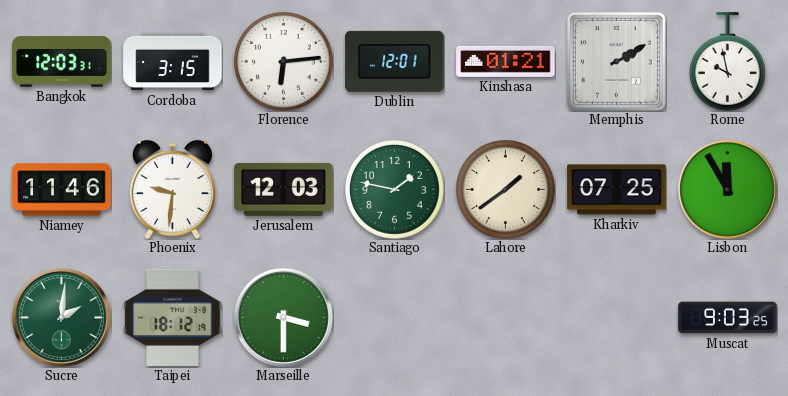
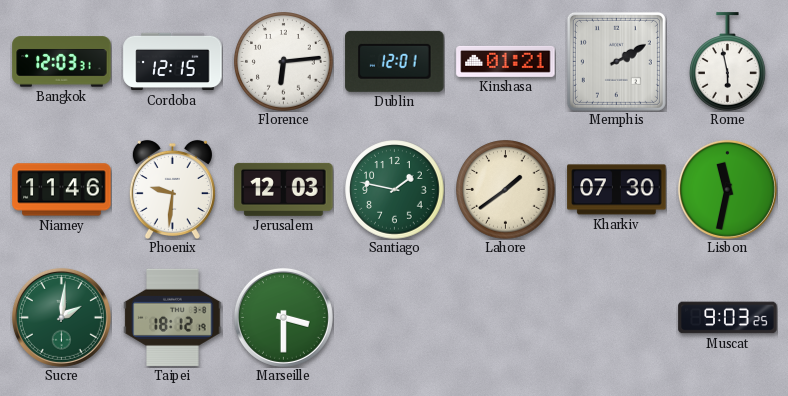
Cordoba: 3:15 -> 12:15 (173, 62)
Rome: 9:58 -> 5:58 (728, 62)
Kharkiv: 07:25 -> 07:30 (617, 190)
Lisbon: 11:55 -> 11:32 (727, 189)
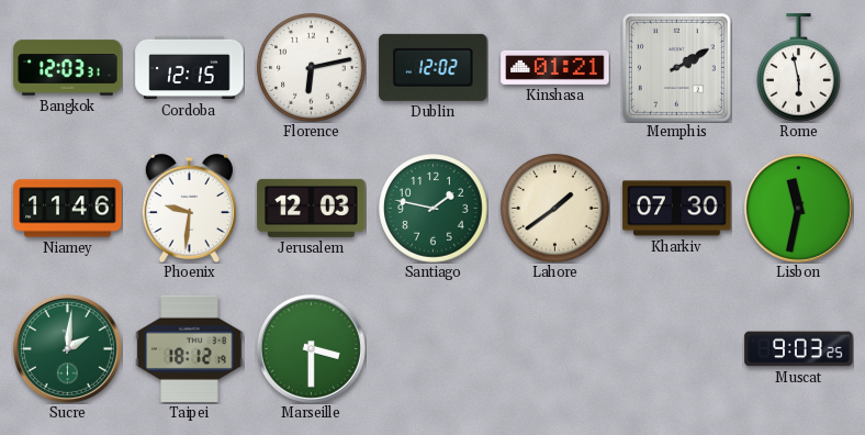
Florence: 6:14 -> 6:13 (312, 68)
Dublin: 12:01 -> 12:02 (434, 67)
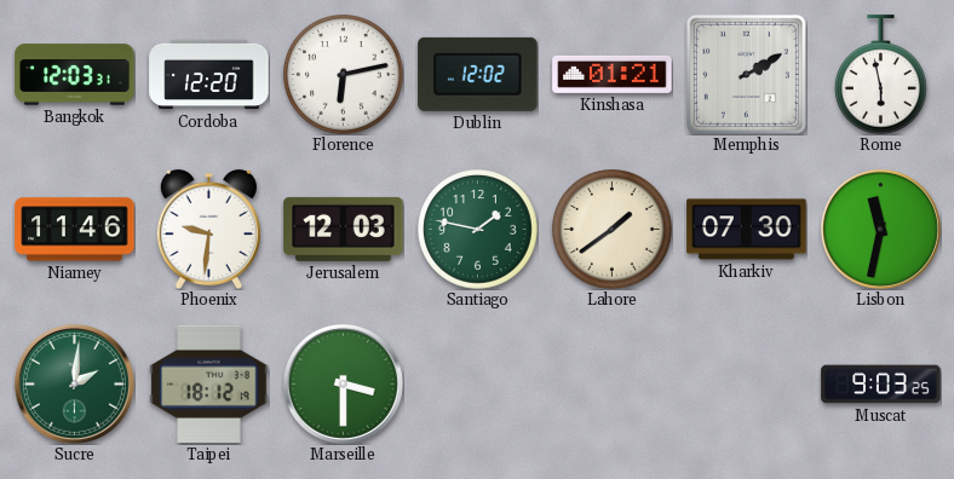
Cordoba: 12:15 -> 12:20 (209, 75)
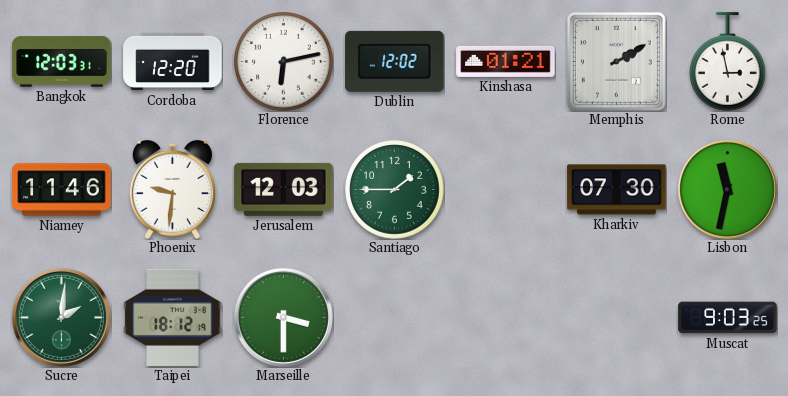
Rome: 5:58 -> 2:58 (728, 62)
Santiago: 1:47 -> 1:45 (395, 190)
Lahore: 1:39 -> none (613, 230)
